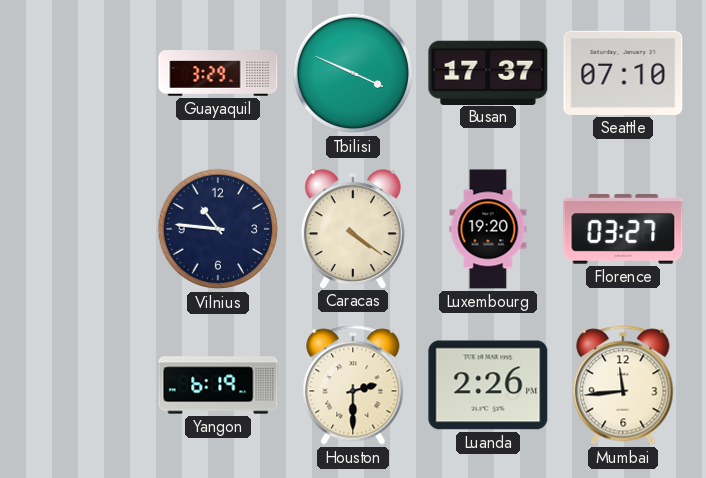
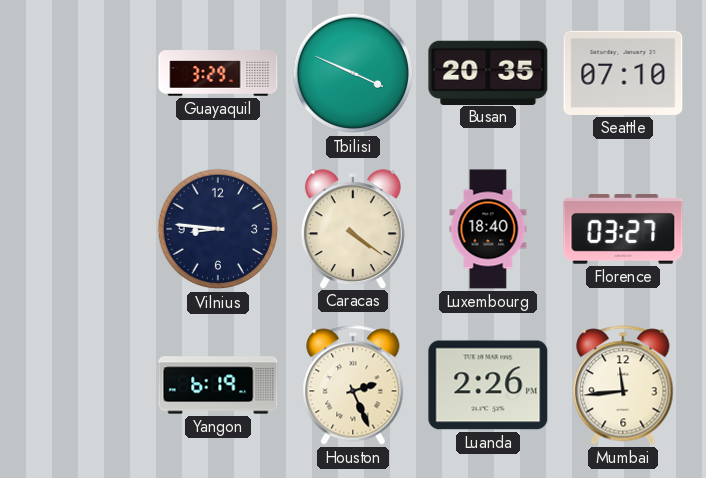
Busan: 17:37 -> 20:35 (488, 72)
Vilnius: 10:46 -> 8:46 (218, 229)
Luxembourg: 19:20 -> 18:40 (488, 229)
Houston: 2:30 -> 2:26 (353, 385)
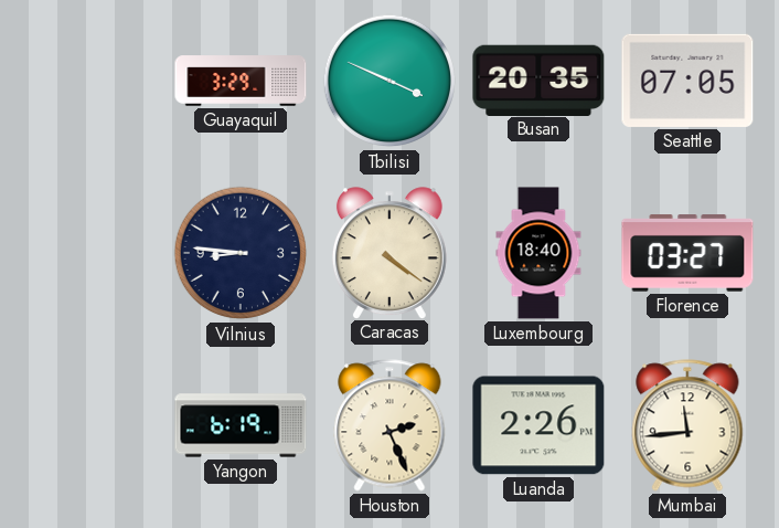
Seattle: 07:10 -> 07:05 (687, 81)
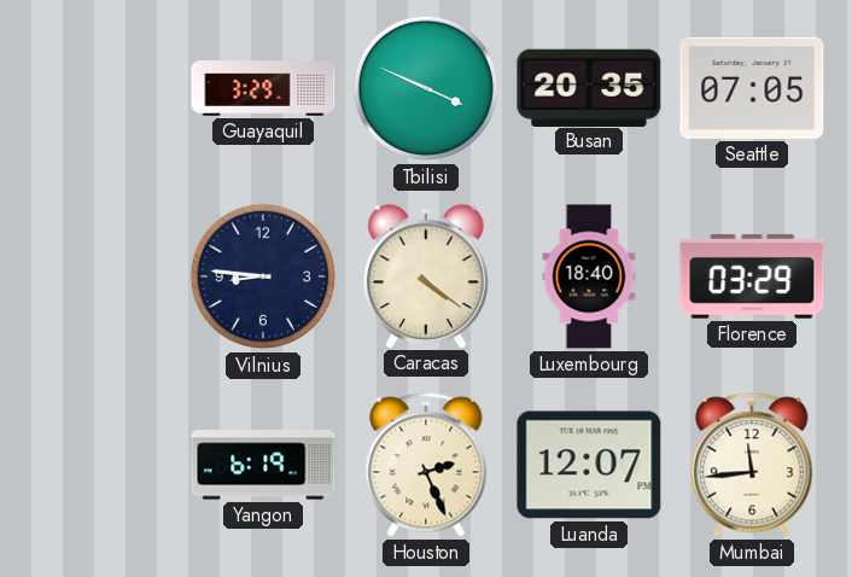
Florence: 03:27 -> 03:29 (752, 276)
Luanda: 2:26 -> 12:07 (589, 465)
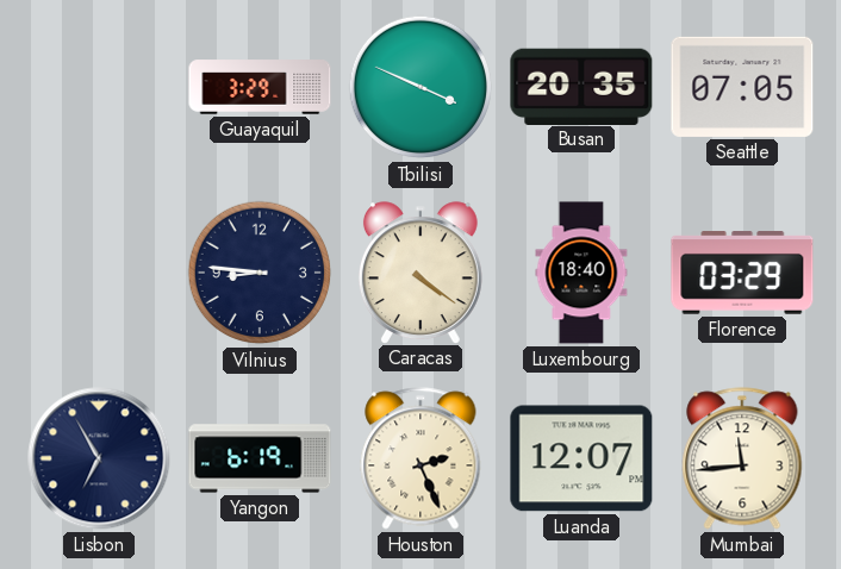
Lisbon: none -> 6:55 (99, 458)
